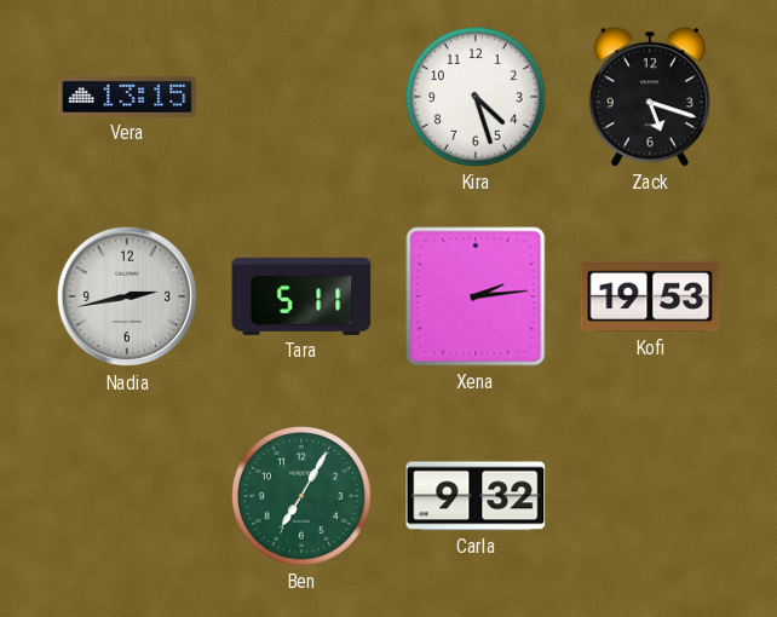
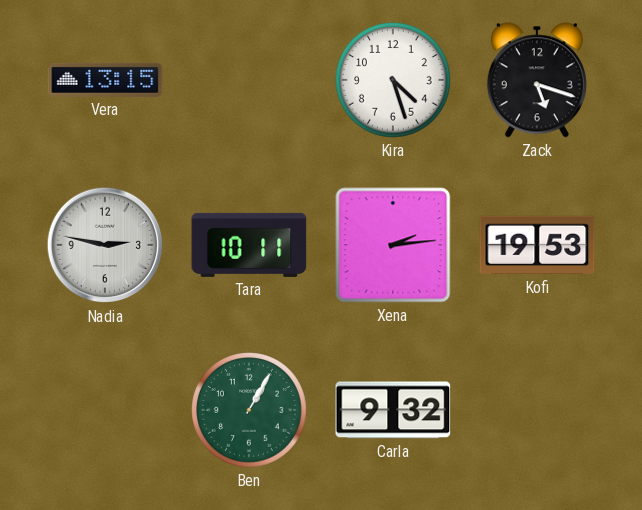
Nadia: 2:43 -> 2:47 (105, 245)
Tara: 5:11 -> 10:11 (249, 245)
Ben: 7:05 -> 1:05 (250, 411)
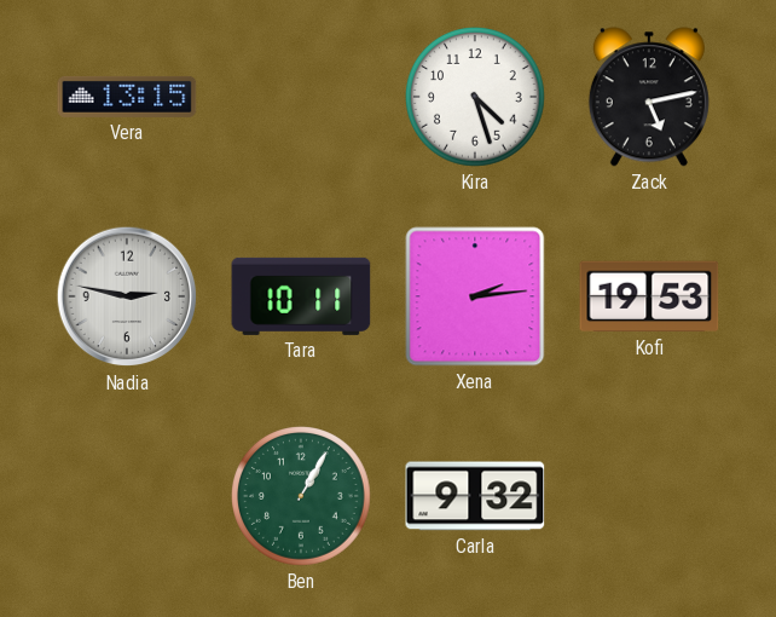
Zack: 5:18 -> 5:13 (649, 97)
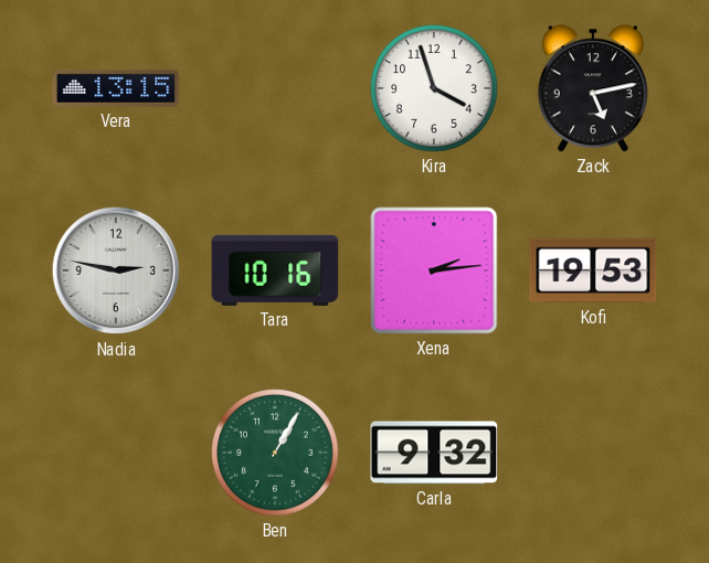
Kira: 4:27 -> 3:57 (435, 89)
Tara: 10:11 -> 10:16 (275, 270)
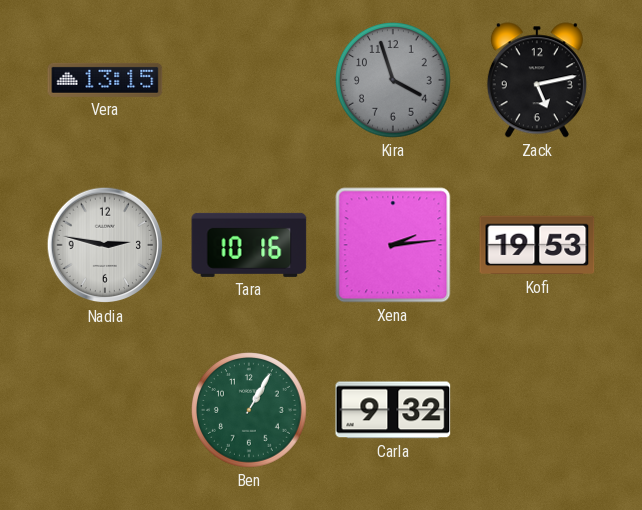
Kira dial: white -> grey (394, 81)
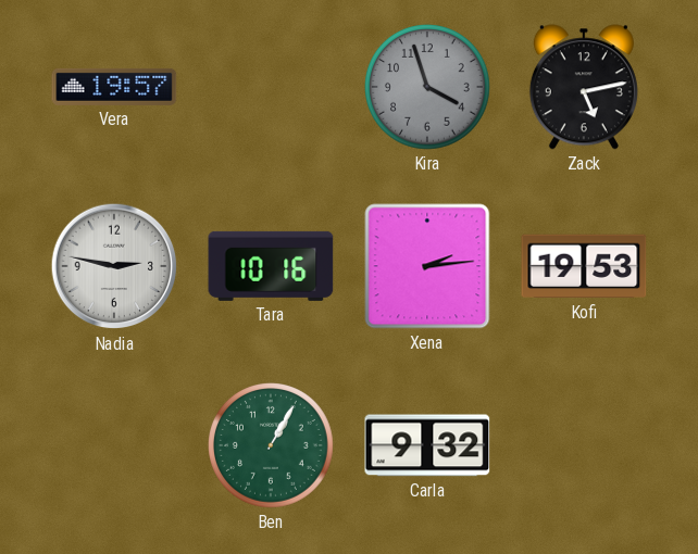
Vera: 13:15 -> 19:57 (114, 87)
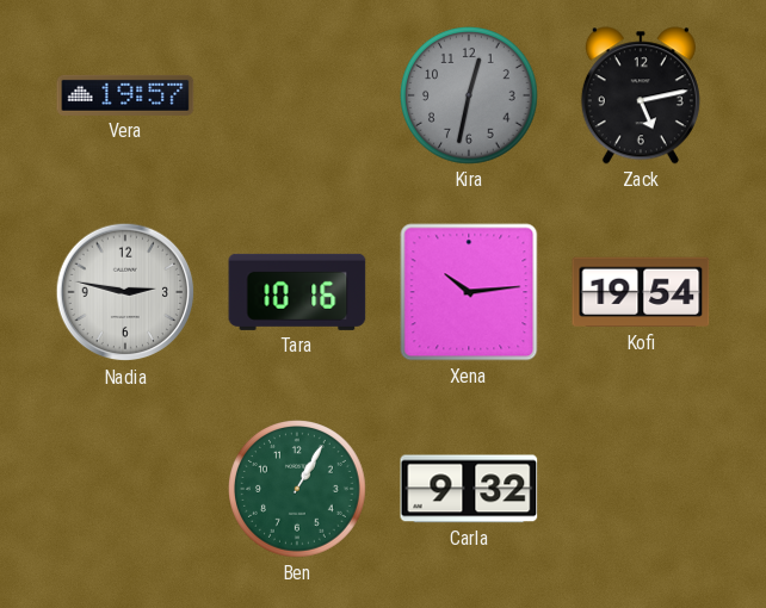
Kira: 3:57 -> 12:32 (470, 97)
Xena: 2:14 -> 10:14 (469, 292)
Kofi: 19:53 -> 19:54 (641, 292)
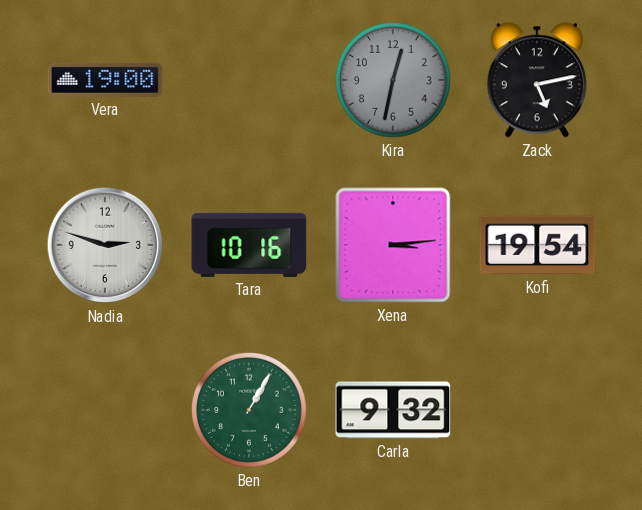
Vera: 19:57 -> 19:00 (105, 80)
Nadia: 2:47 -> 2:48 (105, 245)
Xena: 10:14 -> 3:14 (393, 245)
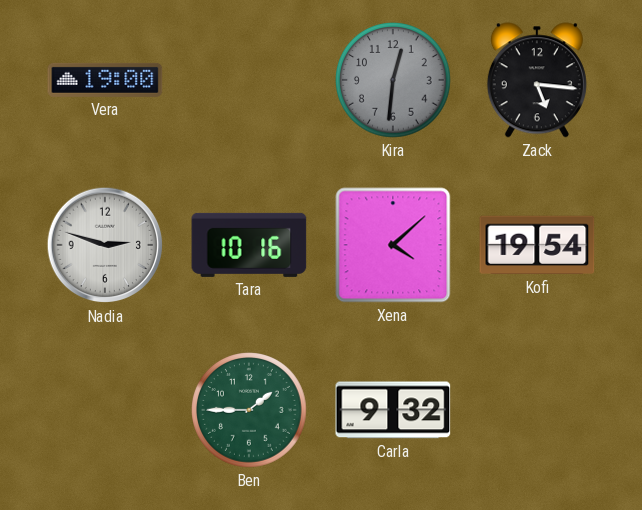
Kira: 12:32 -> 12:31 (394, 81)
Zack: 5:13 -> 5:16 (537, 80)
Xena: 3:14 -> 4:08 (393, 245)
Ben: 1:05 -> 1:45 (250, 411)
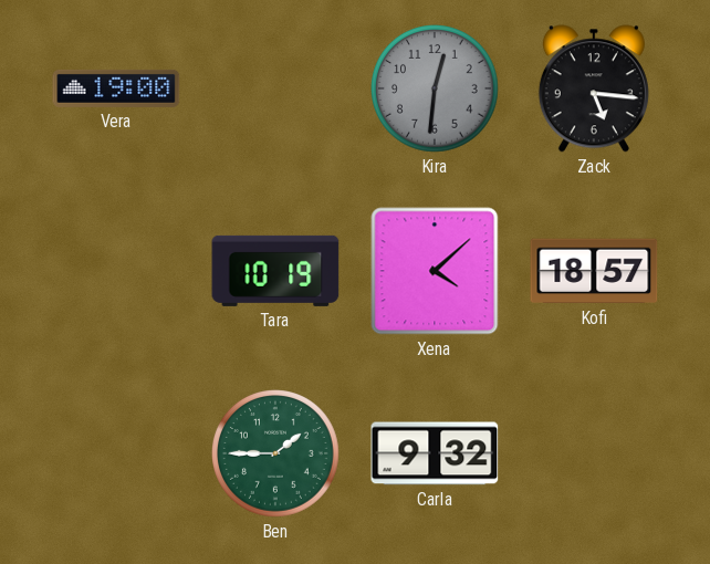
Nadia: 2:48 -> none (105, 245)
Tara: 10:16 -> 10:19 (275, 271)
Kofi: 19:54 -> 18:57 (594, 271)
